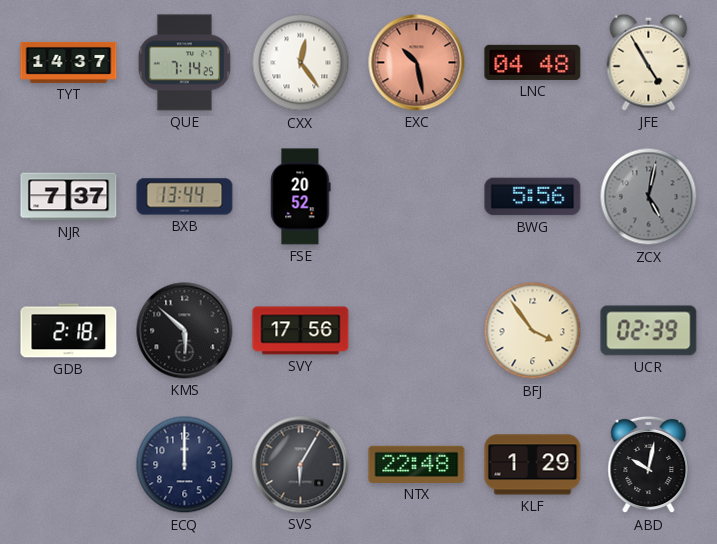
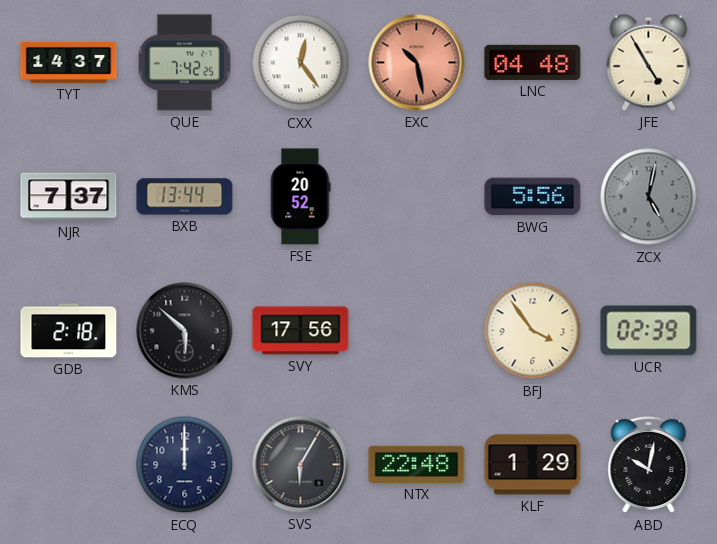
QUE: 7:14 -> 7:42 (184, 63)
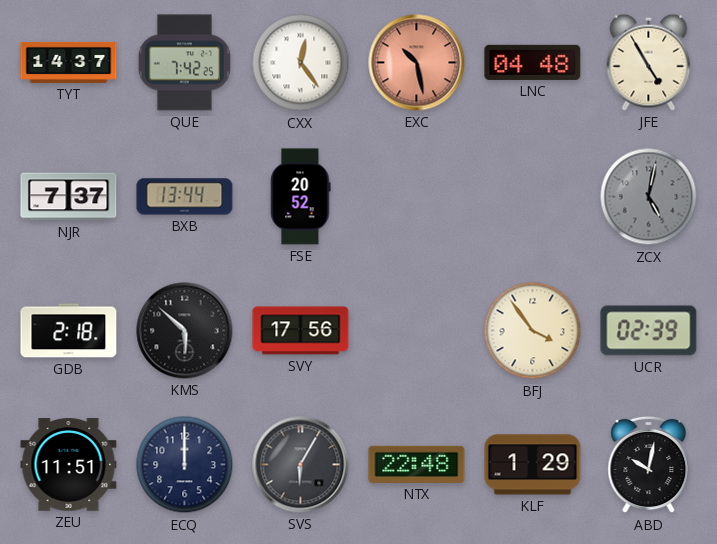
BWG: 5:56 -> none (533, 197)
ZEU: none -> 11:51 (69, 465)
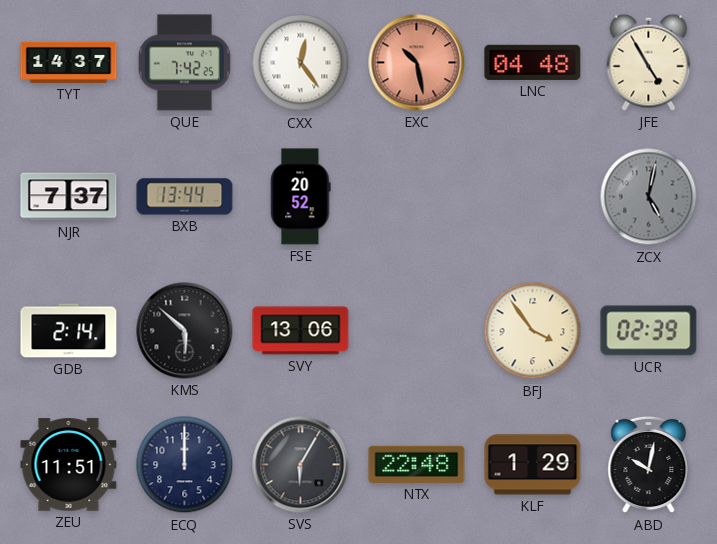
GDB: 2:18 -> 2:14 (69, 331)
SVY: 17:56 -> 13:06 (301, 331)
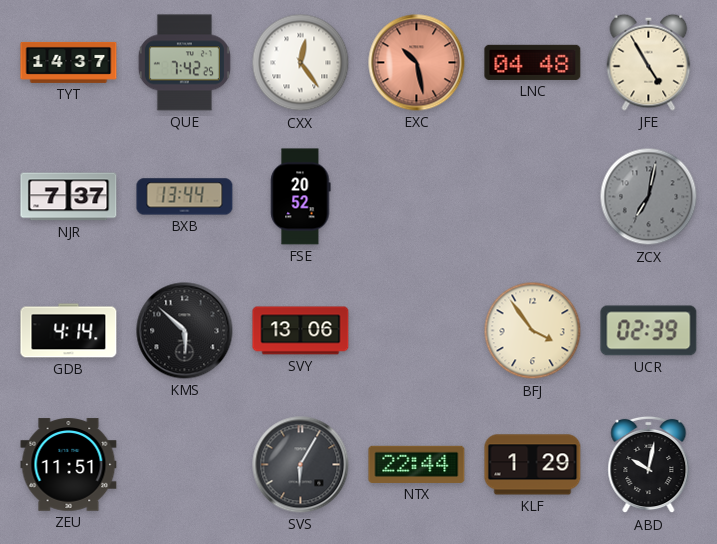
ZCX: 5:02 -> 7:02 (649, 197)
GDB: 2:14 -> 4:14 (69, 331)
ECQ: 12:00 -> none (185, 465)
NTX: 22:48 -> 22:44 (417, 464)
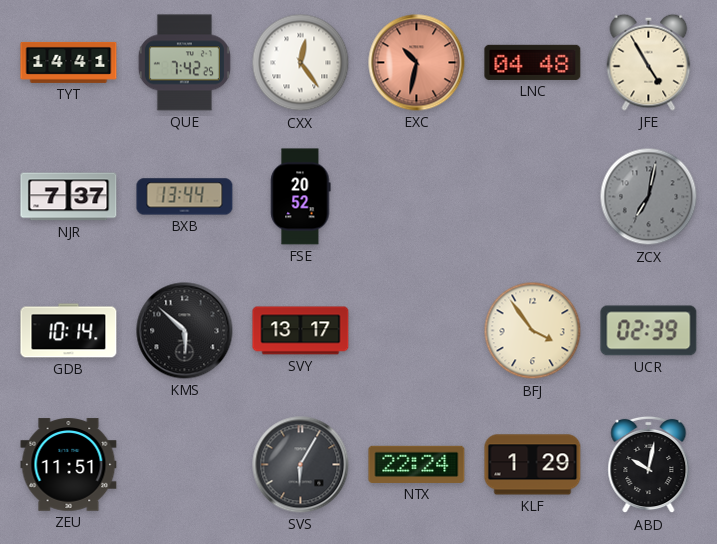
TYT: 14:37 -> 14:41 (69, 62)
EXC: 10:28 -> 10:32 (417, 63)
GDB: 4:14 -> 10:14 (69, 331)
SVY: 13:06 -> 13:17 (301, 331)
NTX: 22:44 -> 22:24 (417, 464)
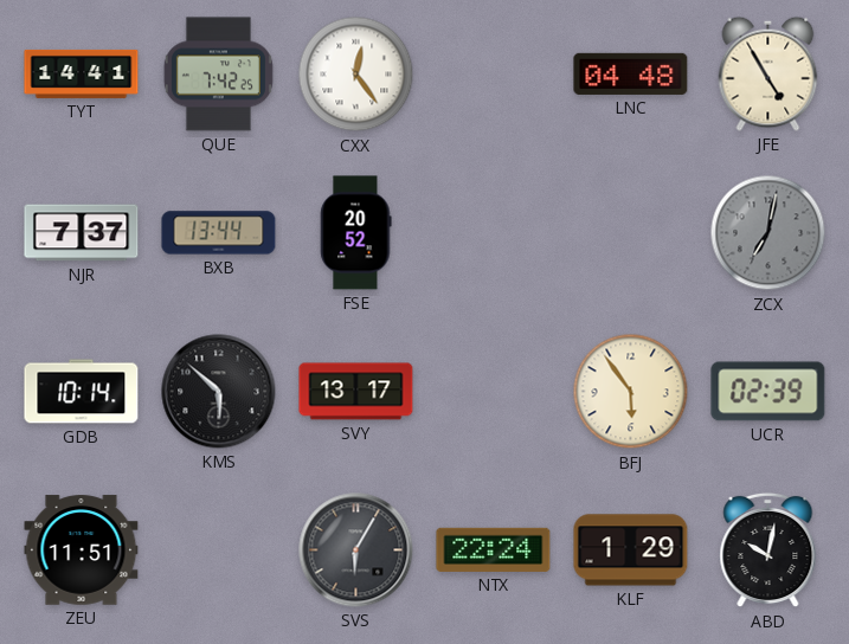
EXC: 10:32 -> none (417, 63)
BFJ: 3:54 -> 5:54 (631, 392)
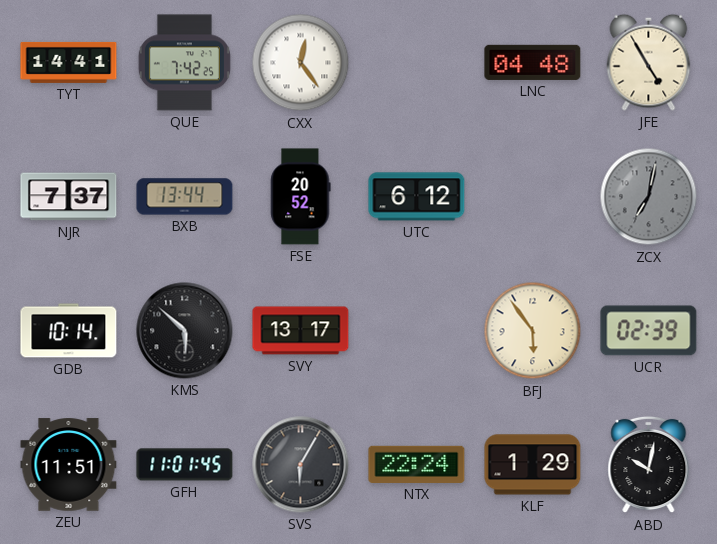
UTC: none -> 6:12 (417, 197)
GFH: none -> 11:01 (185, 465)
